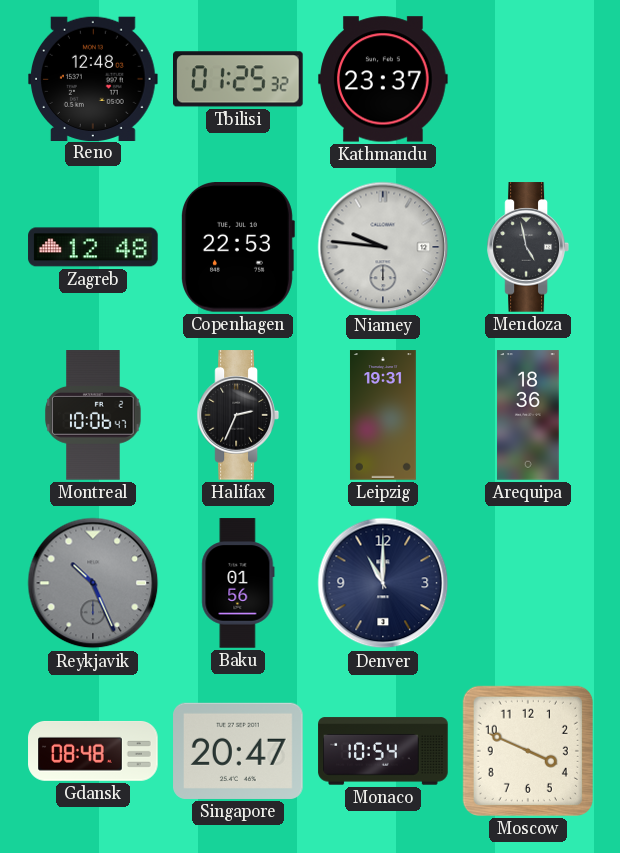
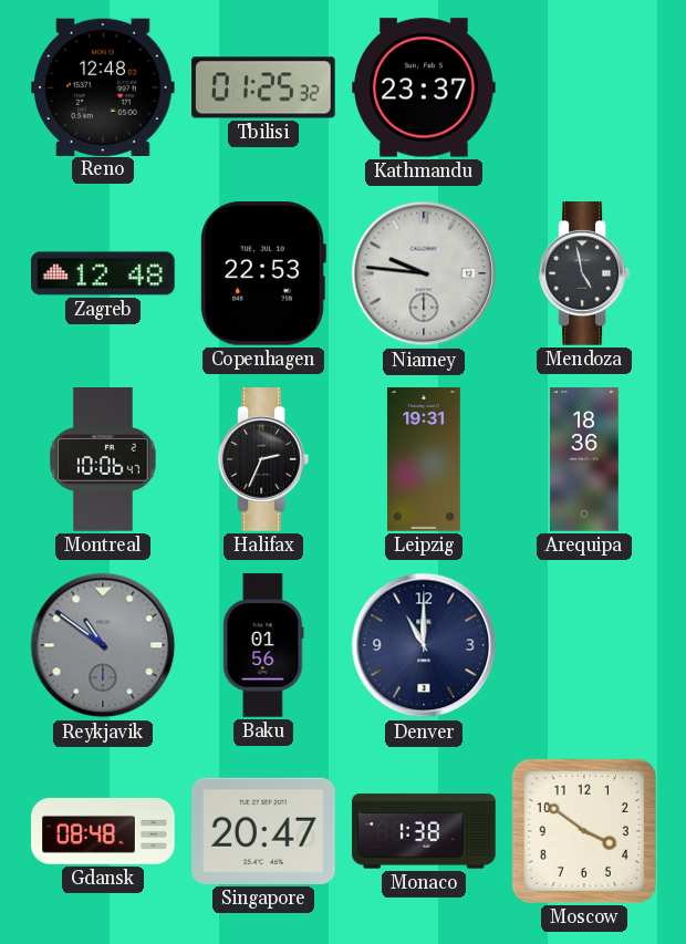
Reykjavik: 10:26 -> 10:51 (103, 645)
Monaco: 10:54 -> 1:38 (424, 831)
Moscow: 3:49 -> 3:51 (584, 831)
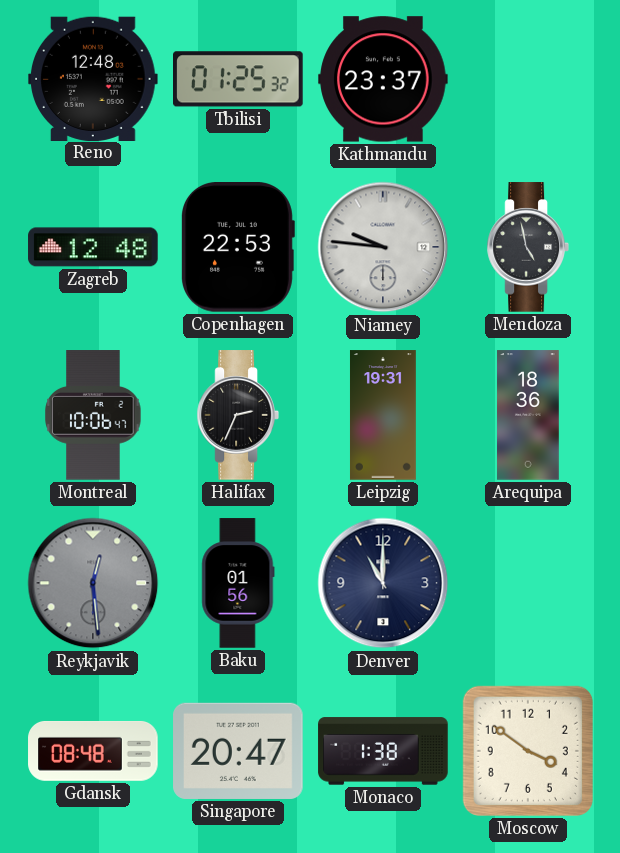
Reykjavik: 10:51 -> 12:29 (93, 583)
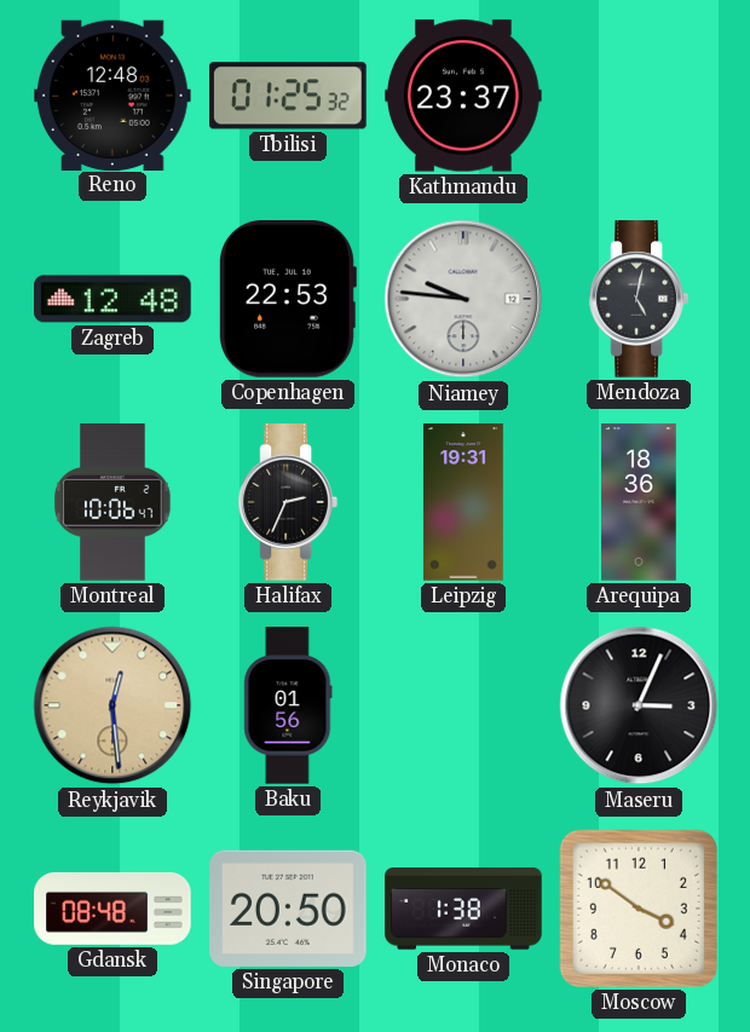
Mendoza: 4:58 -> 5:02 (637, 299)
Reykjavik dial: grey -> champagne (112, 705)
Denver: 11:00 -> none (383, 583)
Maseru: none -> 3:04 (639, 705)
Singapore: 20:47 -> 20:50 (288, 909)
